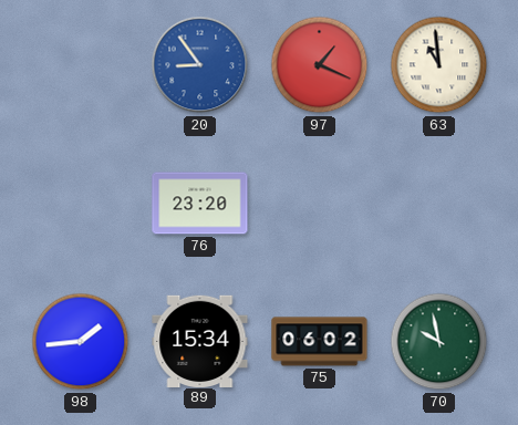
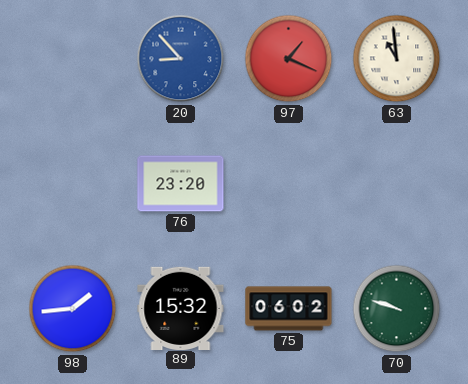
20: 8:54 -> 8:53 (181, 59)
89: 15:34 -> 15:32 (181, 308)
70: 9:58 -> 9:48 (397, 309)
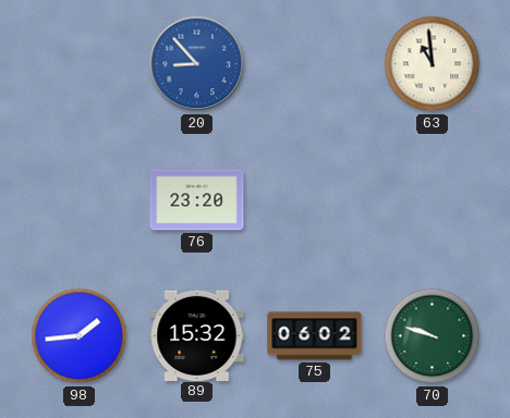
97: 1:19 -> none (289, 59)
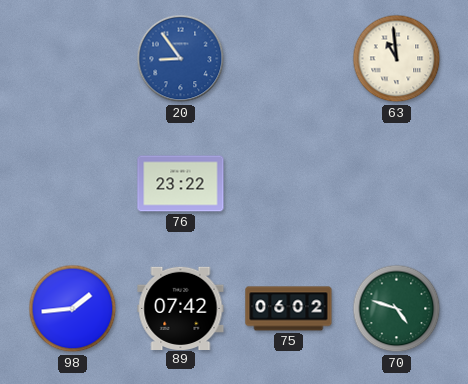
20: 8:53 -> 8:54 (181, 59)
76: 23:20 -> 23:22 (181, 184)
89: 15:32 -> 07:42 (181, 308)
70: 9:48 -> 4:48 (397, 309)
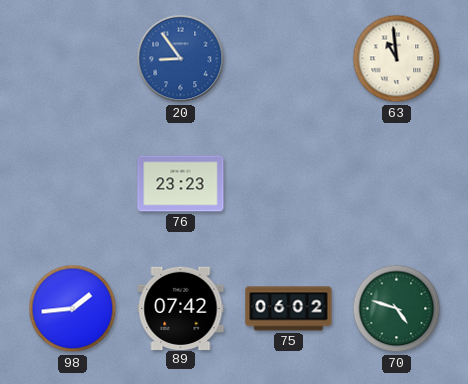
76: 23:22 -> 23:23 (181, 184)
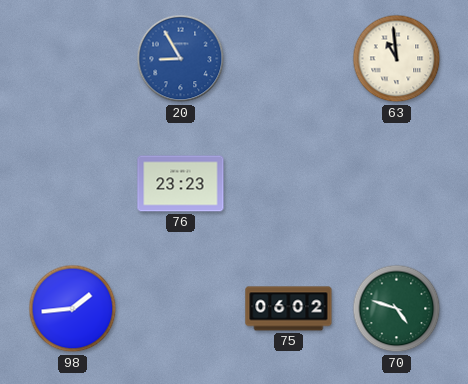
20: 8:54 -> 8:55 (181, 59)
89: 07:42 -> none (181, 308)
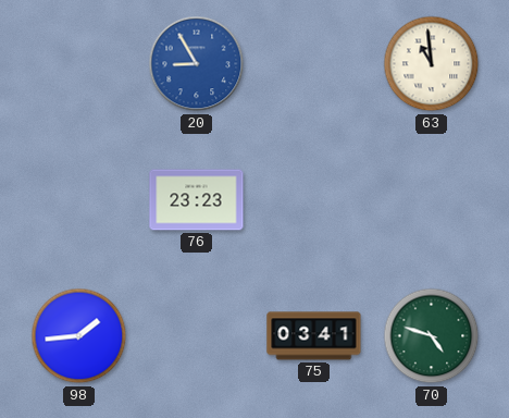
75: 06:02 -> 03:41 (314, 336)
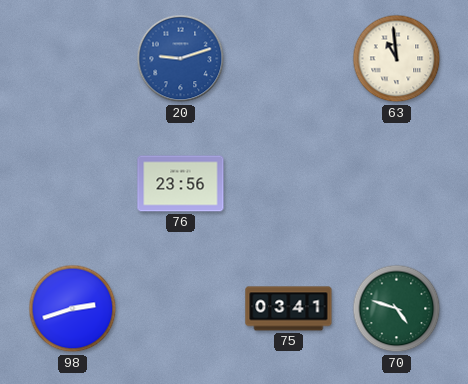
20: 8:55 -> 9:12 (181, 59)
76: 23:23 -> 23:56 (181, 184)
98: 1:44 -> 2:42 (73, 309)
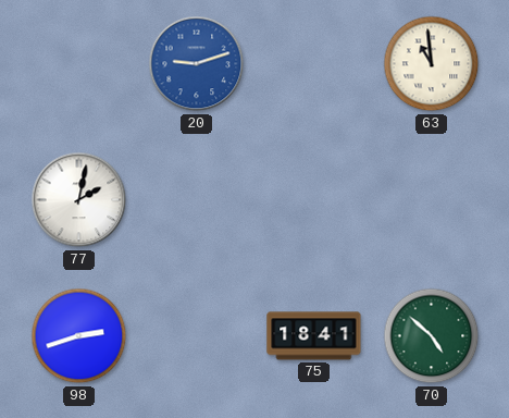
77: none -> 2:02 (79, 200)
76: 23:56 -> none (181, 184)
75: 03:41 -> 18:41 (314, 336)
70: 4:48 -> 4:52 (432, 336)
